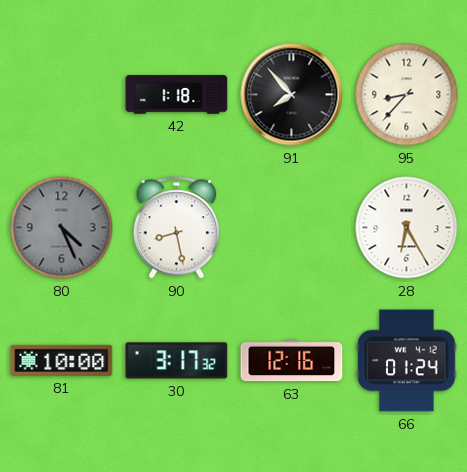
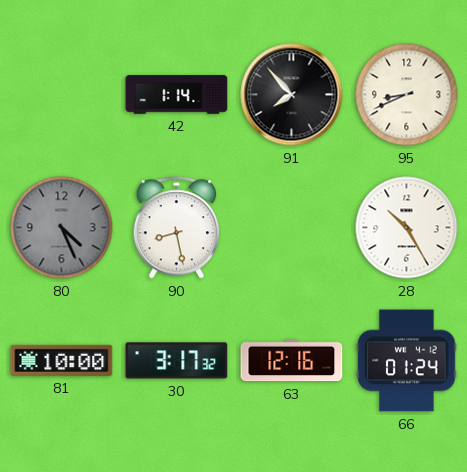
42: 1:18 -> 1:14 (177, 95)
95: 8:37 -> 8:41 (407, 95)
28: 6:25 -> 10:25 (407, 228)
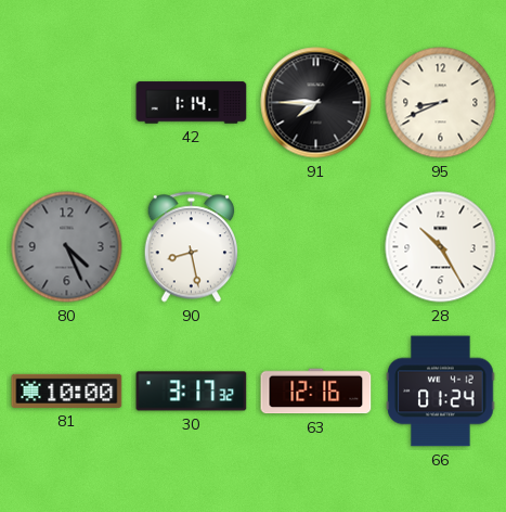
91: 7:53 -> 7:45 (316, 103)
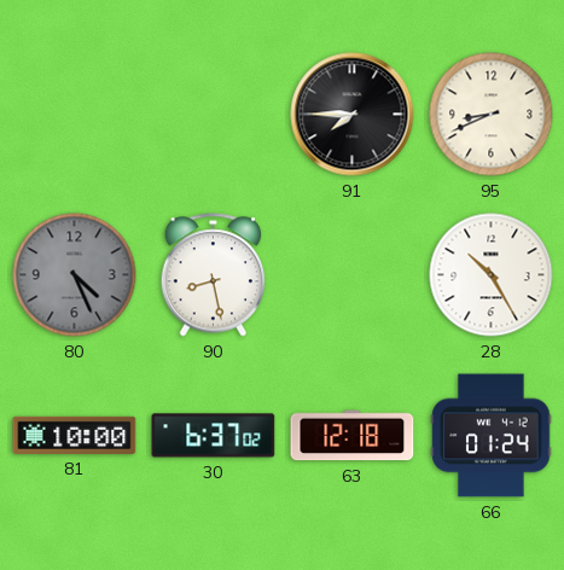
42: 1:14 -> none (192, 103)
30: 3:17 -> 6:37 (214, 436)
63: 12:16 -> 12:18 (353, 436)
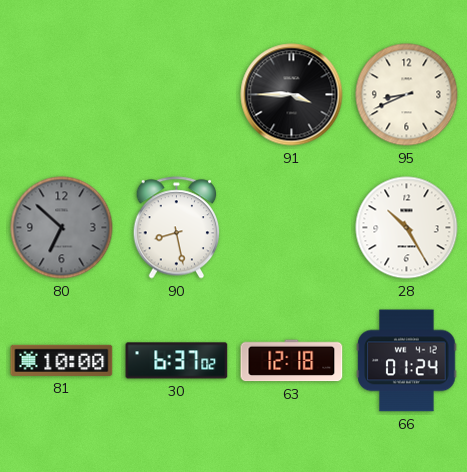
91: 7:45 -> 3:45 (292, 95)
80: 4:26 -> 6:52 (62, 228)
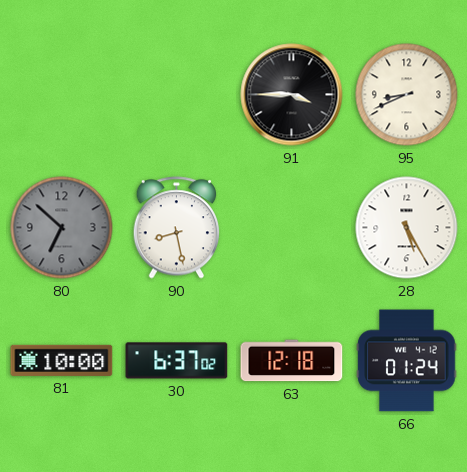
28: 10:25 -> 5:25 (407, 228)
